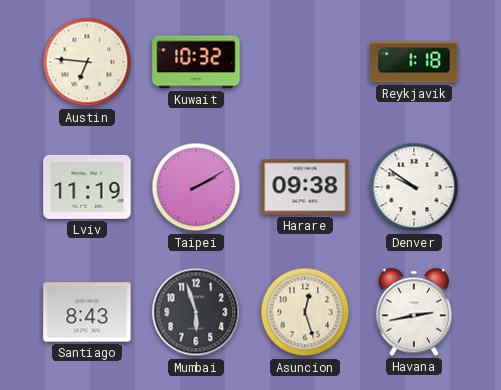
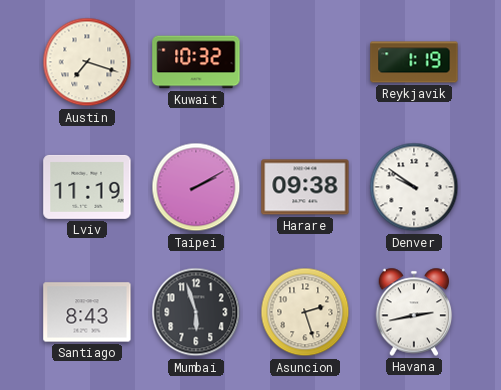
Austin: 6:46 -> 7:18 (87, 62)
Reykjavik: 1:18 -> 1:19 (414, 62)
Asuncion: 12:27 -> 2:27 (305, 312)
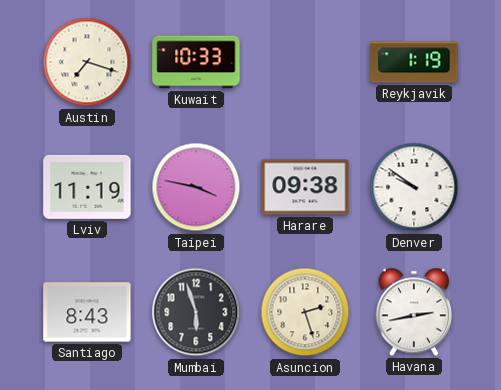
Kuwait: 10:32 -> 10:33 (196, 62)
Taipei: 2:10 -> 3:47 (196, 187)
